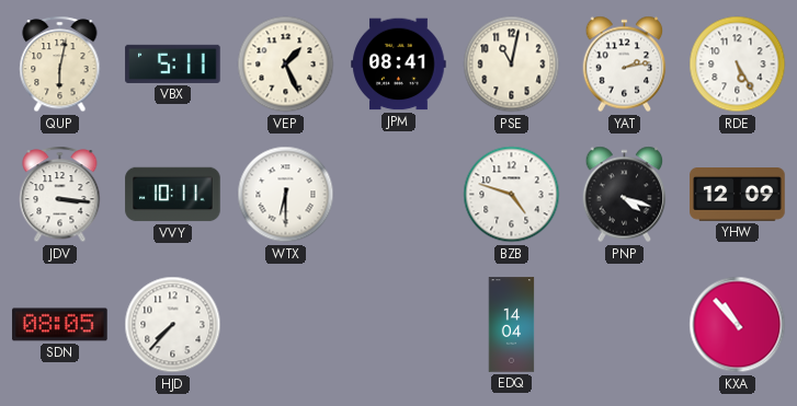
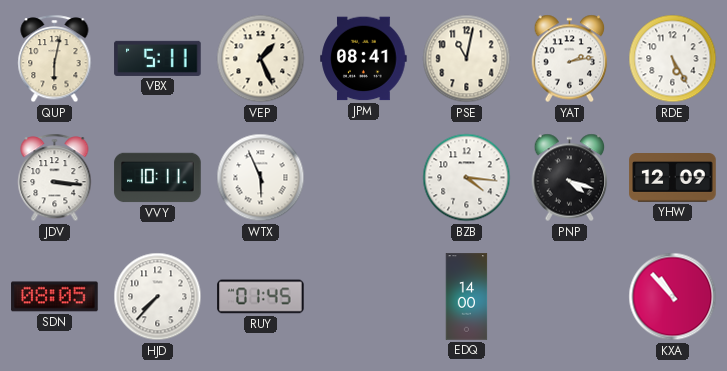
WTX: 6:30 -> 5:56 (261, 178)
BZB: 4:48 -> 4:16 (467, 178)
RUY: none -> 01:45 (261, 297)
EDQ: 14:04 -> 14:00 (467, 297)
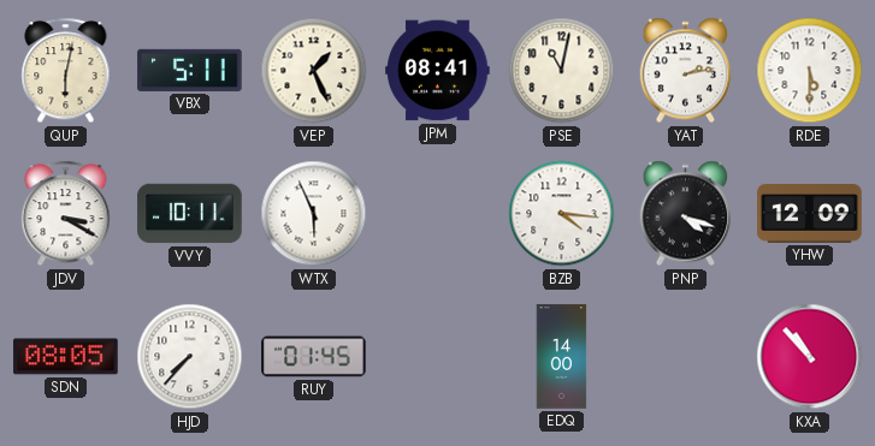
RDE: 5:25 -> 5:30 (810, 71)
JDV: 3:16 -> 3:20 (66, 214)
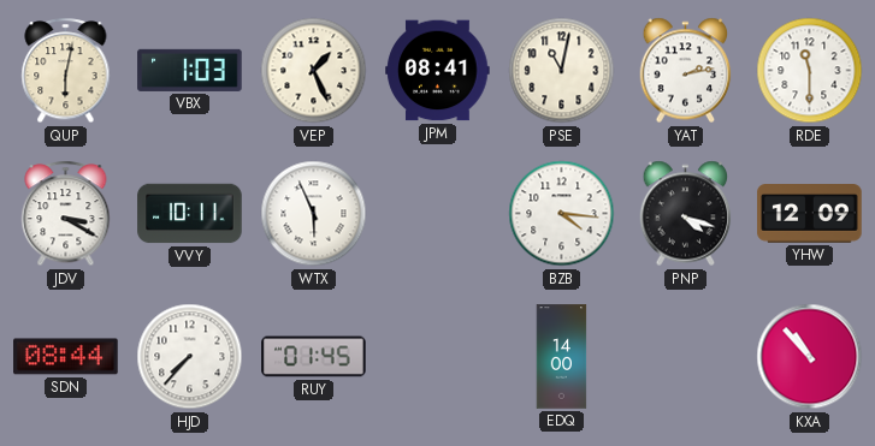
VBX: 5:11 -> 1:03 (190, 70)
RDE: 5:30 -> 11:30 (810, 71)
SDN: 08:05 -> 08:44 (66, 357)
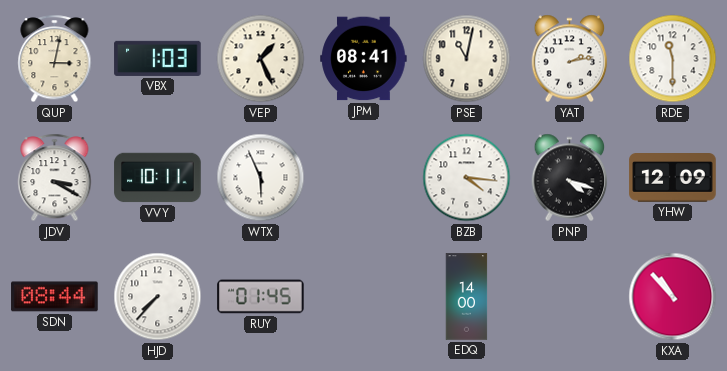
QUP: 6:02 -> 3:02 (55, 59)
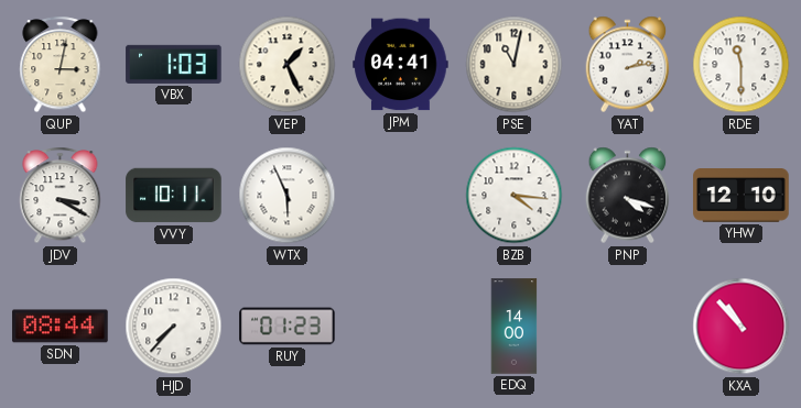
JPM: 08:41 -> 04:41 (401, 65)
YHW: 12:09 -> 12:10 (742, 196)
RUY: 01:45 -> 01:23 (288, 327)
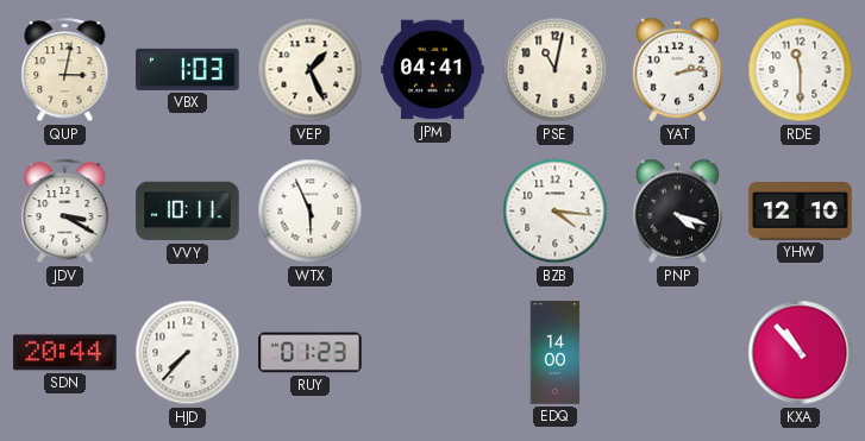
SDN: 08:44 -> 20:44 (65, 353)
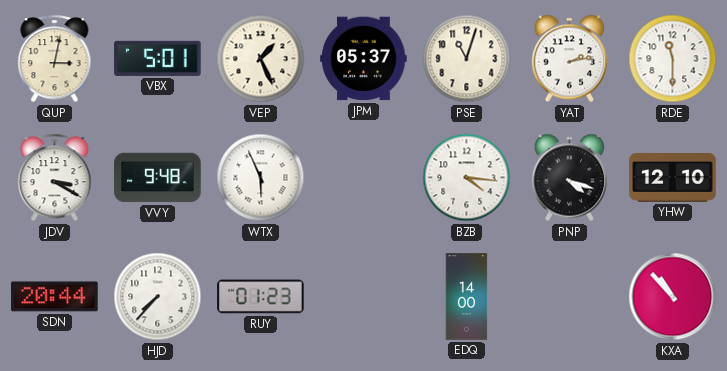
VBX: 1:03 -> 5:01 (158, 58)
JPM: 04:41 -> 05:37 (364, 59)
PSE: 11:02 -> 11:03 (467, 59)
VVY: 10:11 -> 9:48 (158, 178)
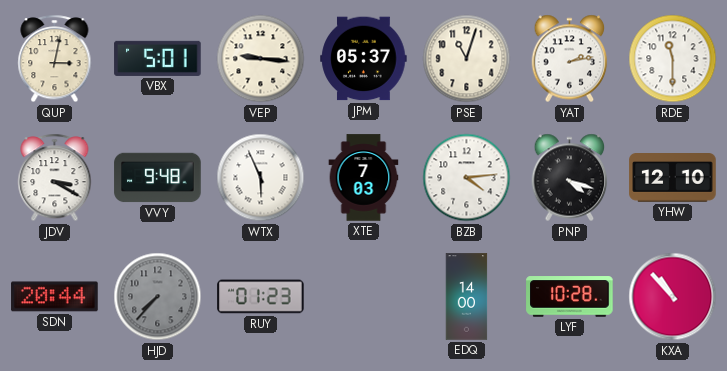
VEP: 1:26 -> 9:16 (261, 59)
XTE: none -> 7:03 (364, 178)
BZB: 4:16 -> 4:14 (467, 178)
HJD dial: white -> grey (158, 297)
LYF: none -> 10:28 (570, 297)
